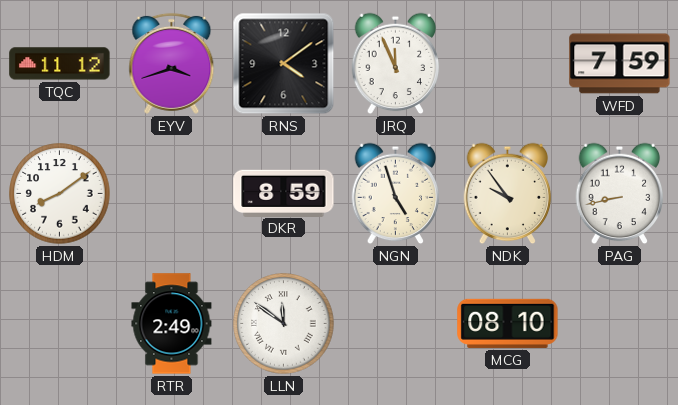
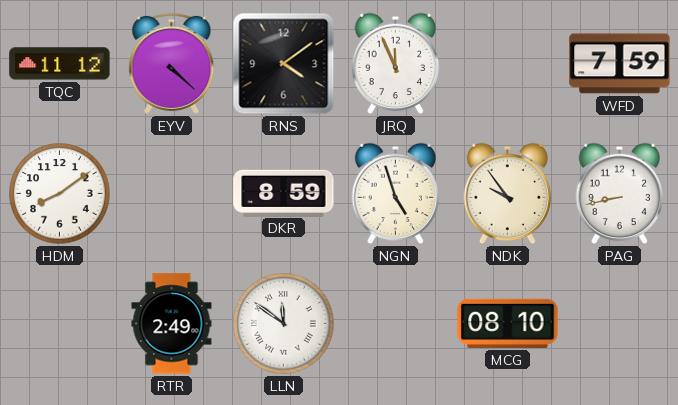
EYV: 3:42 -> 4:22 (172, 63)
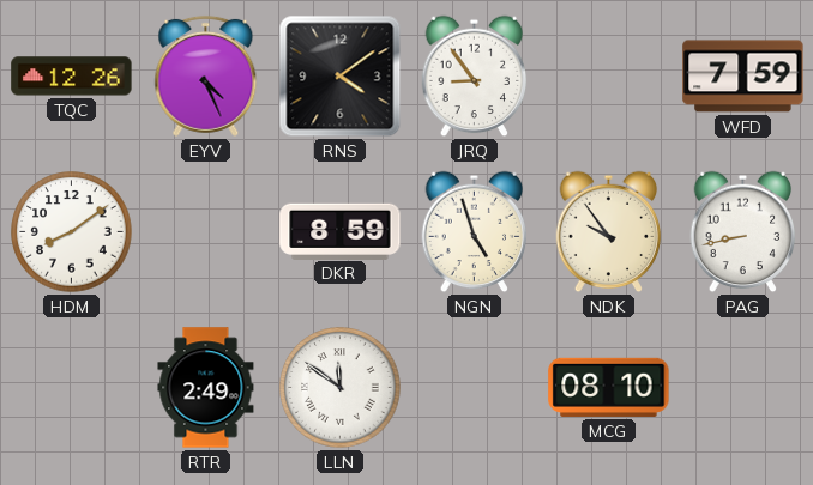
TQC: 11:12 -> 12:26 (72, 77)
EYV: 4:22 -> 4:26 (206, 75)
JRQ: 11:56 -> 8:54 (475, 77)
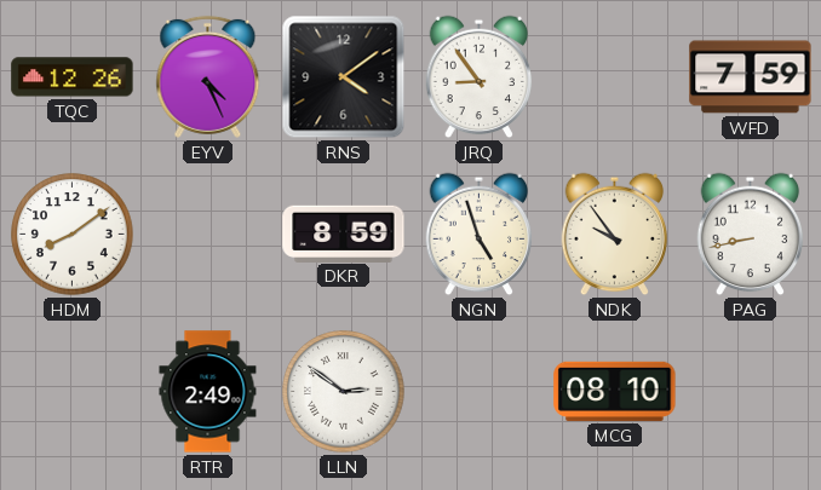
LLN: 11:51 -> 2:51 (344, 392)
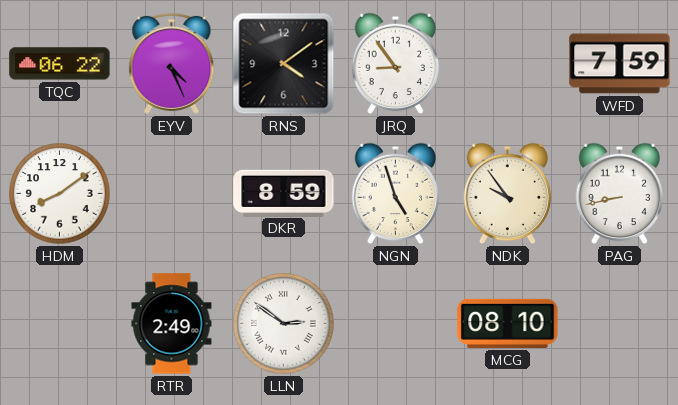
TQC: 12:26 -> 06:22 (60, 64)
